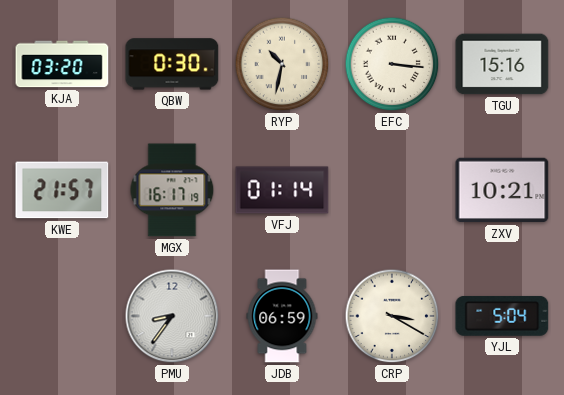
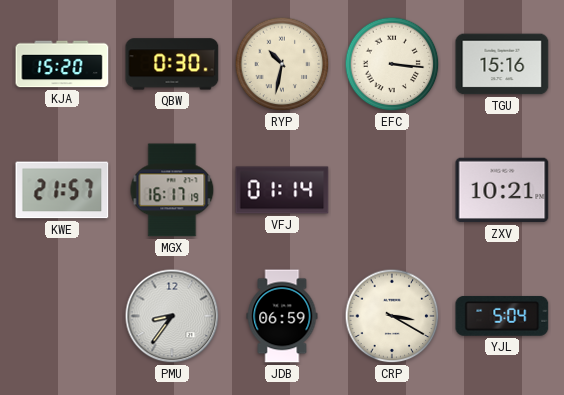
KJA: 03:20 -> 15:20 (62, 64)
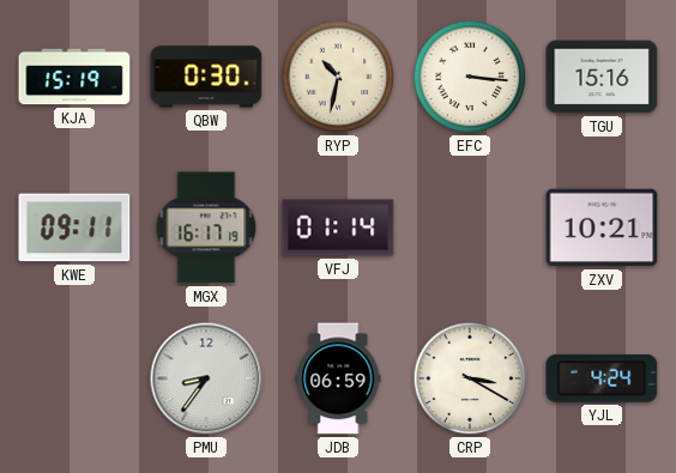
KJA: 15:20 -> 15:19 (74, 77)
KWE: 21:57 -> 09:11 (74, 228)
YJL: 5:04 -> 4:24 (602, 378)
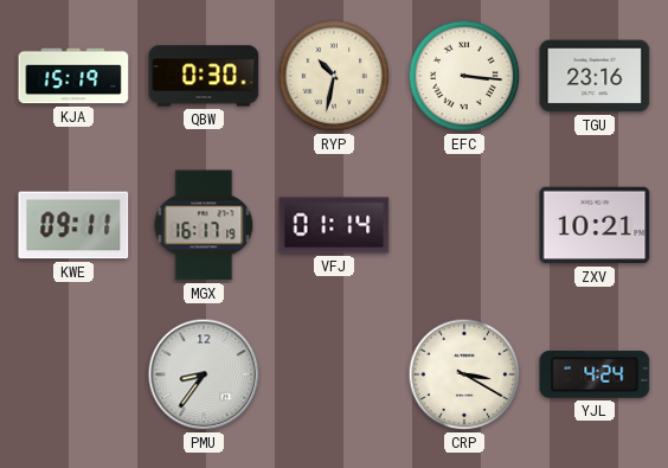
TGU: 15:16 -> 23:16 (595, 76)
JDB: 06:59 -> none (338, 378)
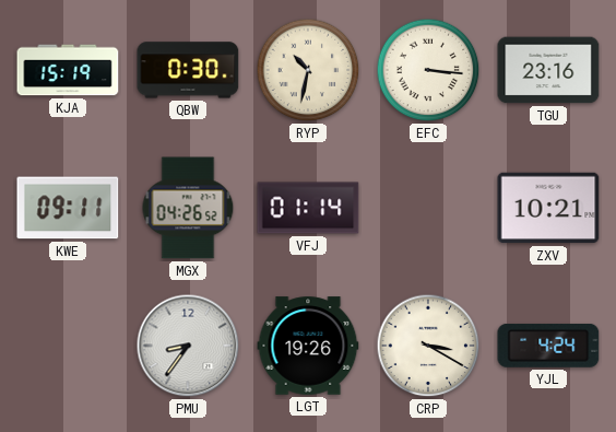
MGX: 16:17 -> 04:26 (188, 208)
LGT: none -> 19:26 (308, 346)
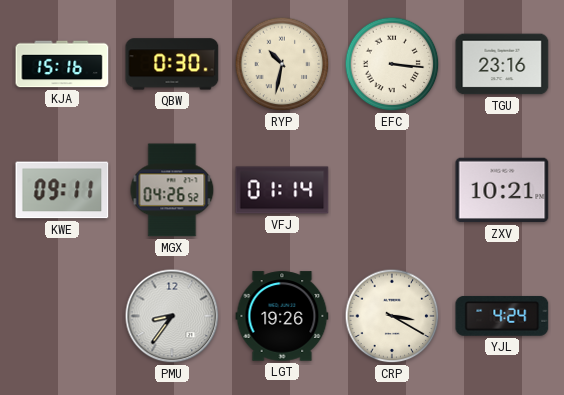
KJA: 15:19 -> 15:16 (62, 64)
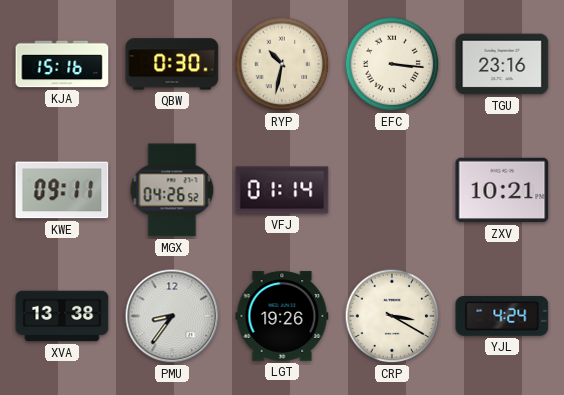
XVA: none -> 13:38 (62, 316)
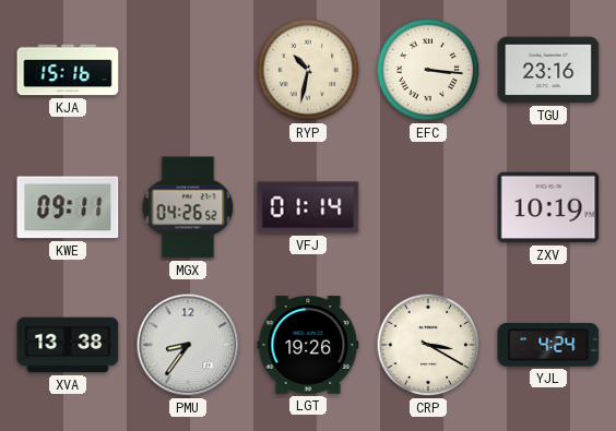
QBW: 0:30 -> none (172, 64)
ZXV: 10:21 -> 10:19 (548, 207)
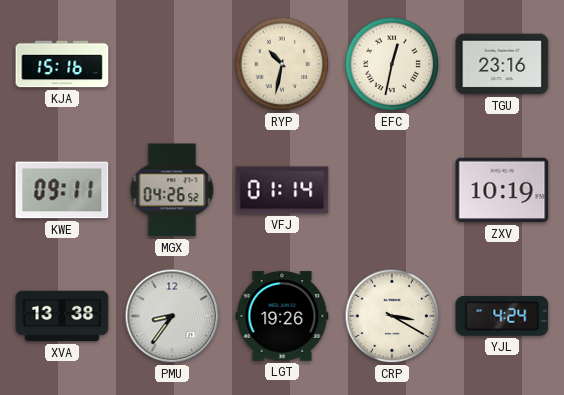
EFC: 3:16 -> 12:32 (392, 64)
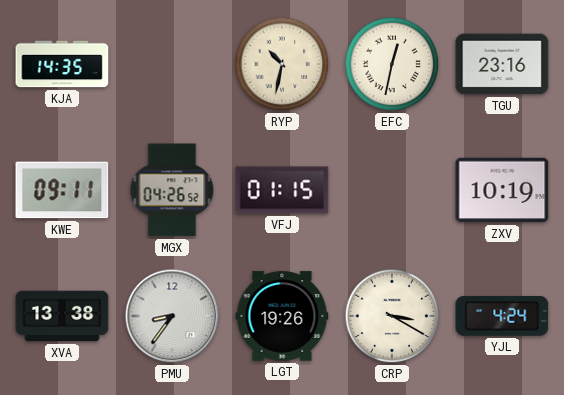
KJA: 15:16 -> 14:35 (62, 64)
VFJ: 01:14 -> 01:15 (282, 190)
